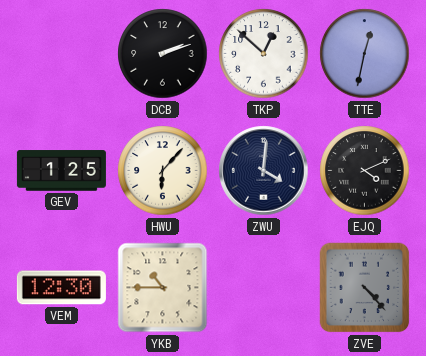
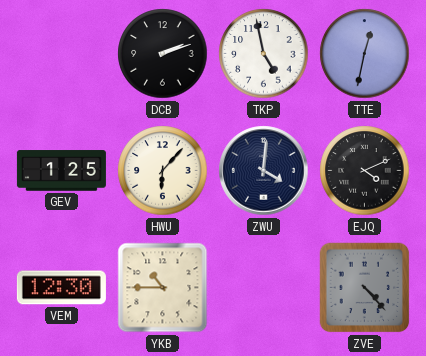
TKP: 12:52 -> 4:58 (264, 54)
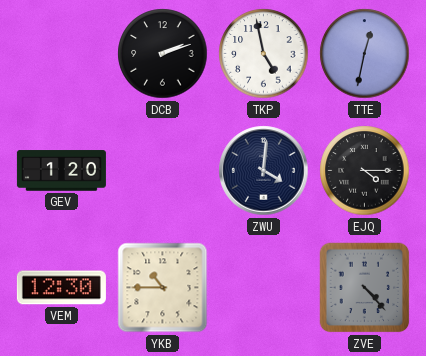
GEV: 1:25 -> 1:20 (61, 171)
HWU: 6:07 -> none (163, 171)
EJQ: 4:11 -> 4:15 (365, 171)
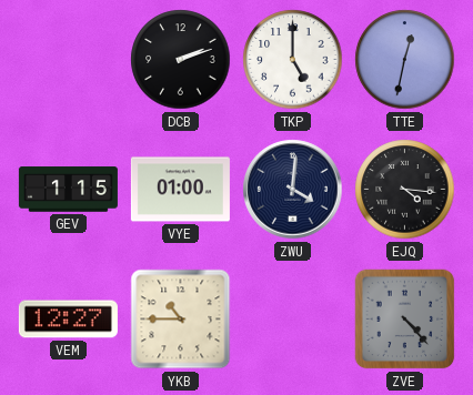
TKP: 4:58 -> 5:00 (293, 60)
GEV: 1:20 -> 1:15 (68, 190)
VYE: none -> 01:00 (180, 190)
EJQ: 4:15 -> 4:16 (405, 190)
VEM: 12:30 -> 12:27 (68, 320)
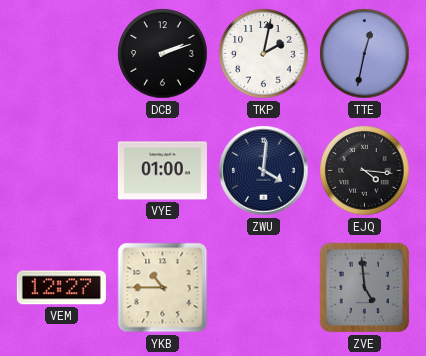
TKP: 5:00 -> 2:02 (264, 54)
GEV: 1:15 -> none (68, 190)
ZVE: 4:23 -> 4:59 (365, 288)
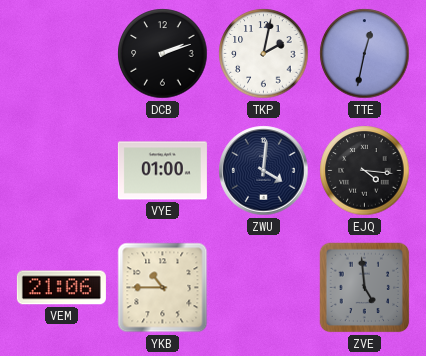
VEM: 12:27 -> 21:06 (61, 288)
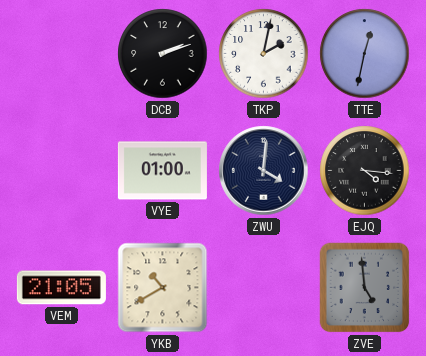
VEM: 21:06 -> 21:05 (61, 288)
YKB: 10:45 -> 10:40 (163, 288)
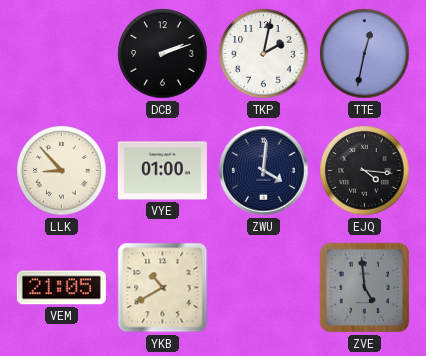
LLK: none -> 8:53 (62, 171)
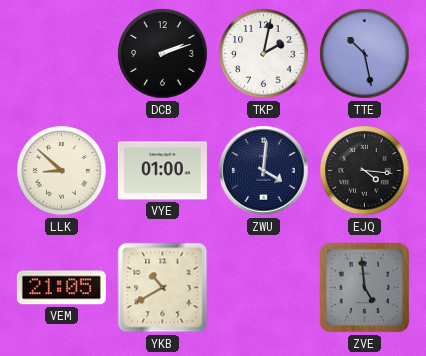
TTE: 12:32 -> 10:28 (365, 54)
LLK: 8:53 -> 8:52 (62, 171)
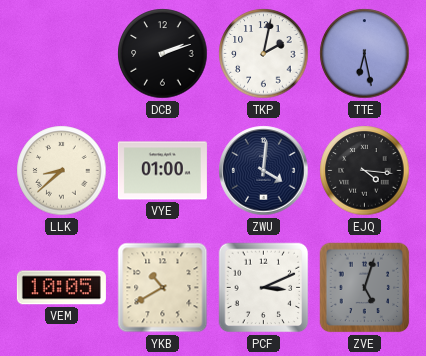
TTE: 10:28 -> 6:28 (365, 54)
LLK: 8:52 -> 8:38 (62, 171)
VEM: 21:05 -> 10:05 (61, 288)
PCF: none -> 3:11 (264, 288)
ZVE: 4:59 -> 5:03 (365, 288)
